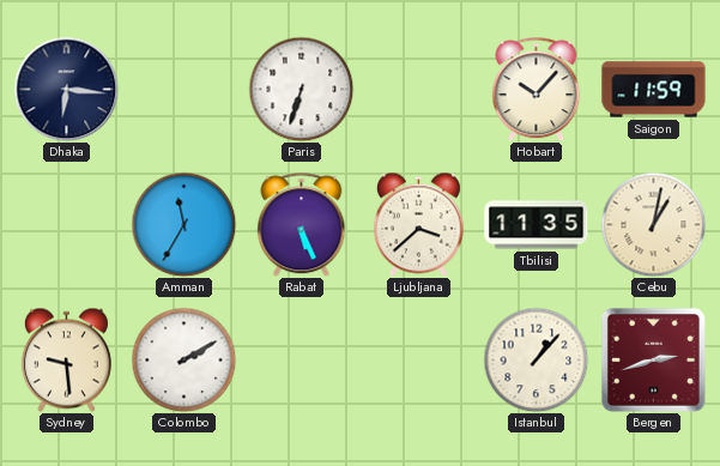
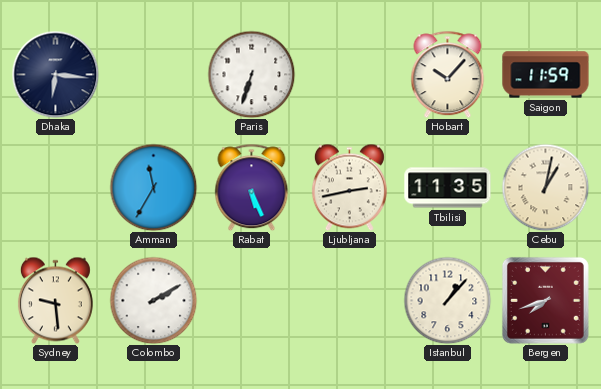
Ljubljana: 3:38 -> 2:43 (349, 187)
Bergen: 2:42 -> 7:42 (545, 300)
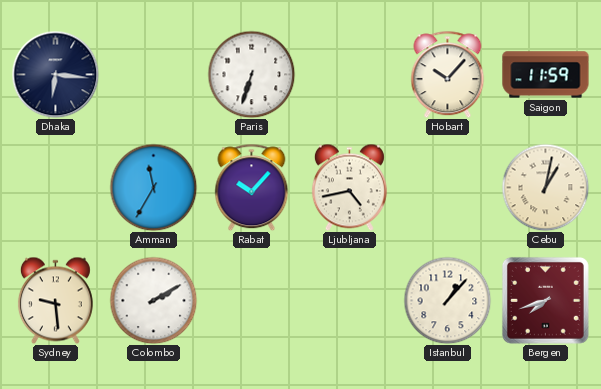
Rabat: 5:26 -> 10:07 (252, 187)
Ljubljana: 2:43 -> 4:43 (349, 187)
Tbilisi: 11:35 -> none (448, 188)
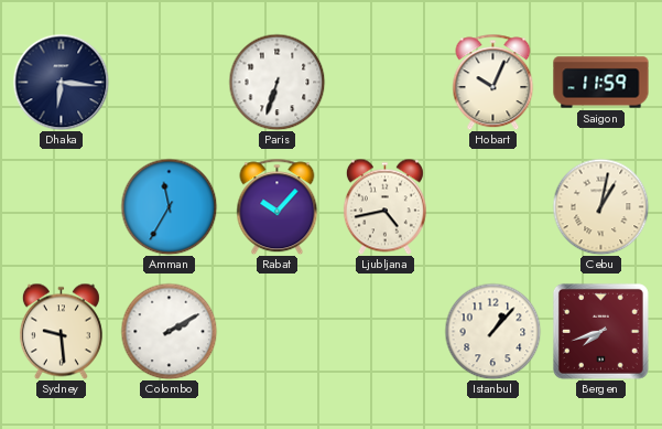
Hobart: 10:07 -> 10:04 (493, 82)
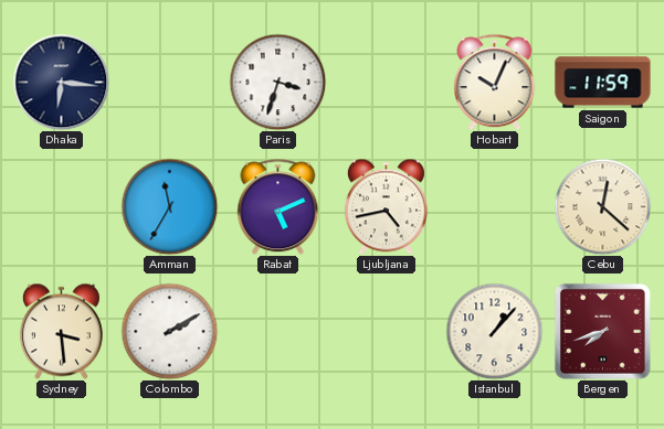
Paris: 6:33 -> 3:33 (277, 82)
Rabat: 10:07 -> 5:11 (278, 206)
Cebu: 1:02 -> 12:22 (602, 206)
Sydney: 9:29 -> 3:29 (61, 331)
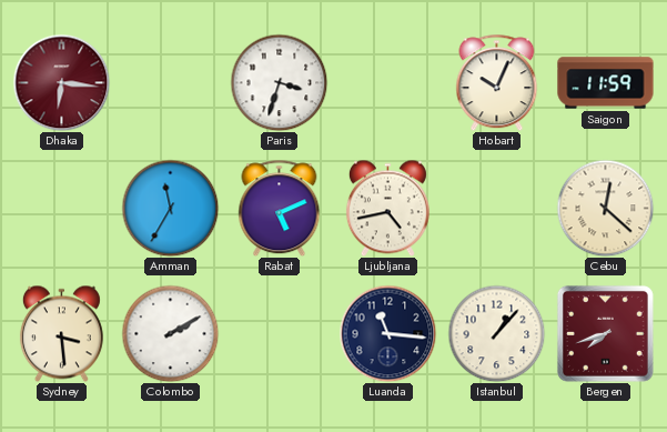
Dhaka dial: navy -> burgundy (61, 82)
Luanda: none -> 11:16 (387, 333)
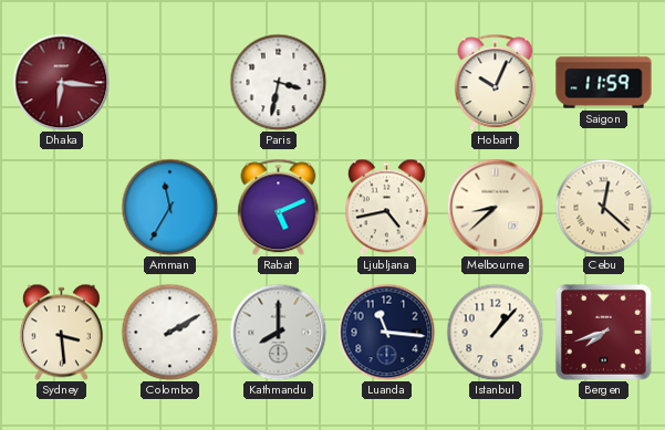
Paris: 3:33 -> 3:32 (278, 82)
Melbourne: none -> 8:38 (495, 207)
Kathmandu: none -> 8:00 (278, 332)
